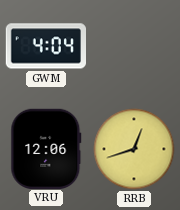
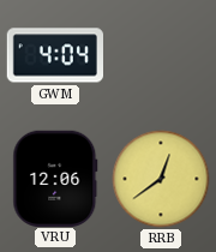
RRB: 12:42 -> 12:39 (161, 179)
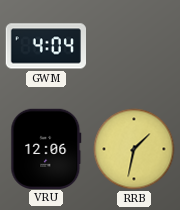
RRB: 12:39 -> 1:32 (134, 149)
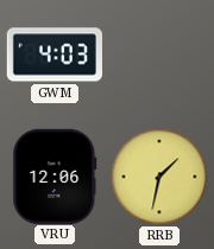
GWM: 4:04 -> 4:03 (53, 55)
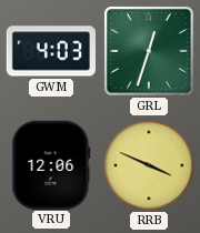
GRL: none -> 12:33 (149, 51)
RRB: 1:32 -> 3:49 (149, 165)
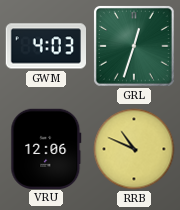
RRB: 3:49 -> 10:49 (134, 149)
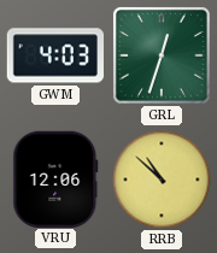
RRB: 10:49 -> 10:52 (162, 180)
